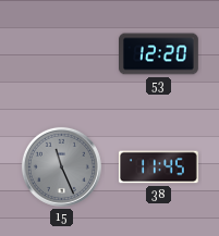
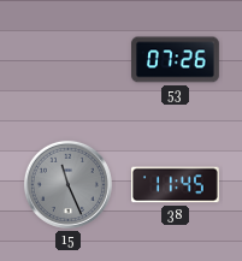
53: 12:20 -> 07:26 (176, 60)
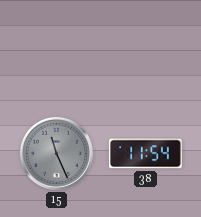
53: 07:26 -> none (176, 60)
38: 11:45 -> 11:54 (145, 154)
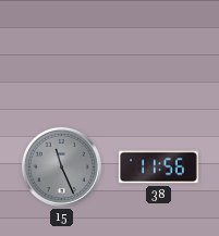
38: 11:54 -> 11:56 (158, 167)
